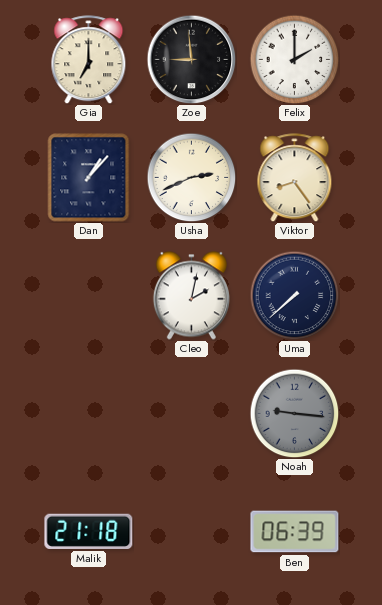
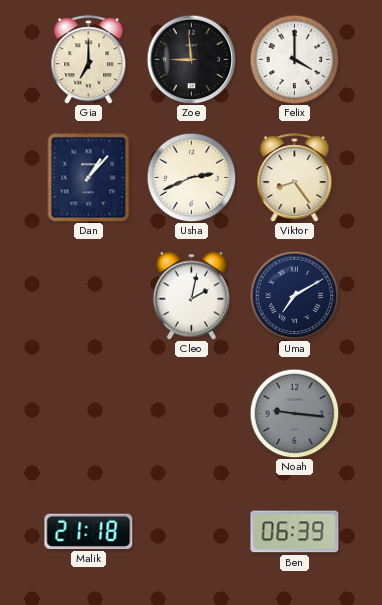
Felix: 2:00 -> 4:00 (294, 59)
Uma: 7:38 -> 7:10 (294, 295)
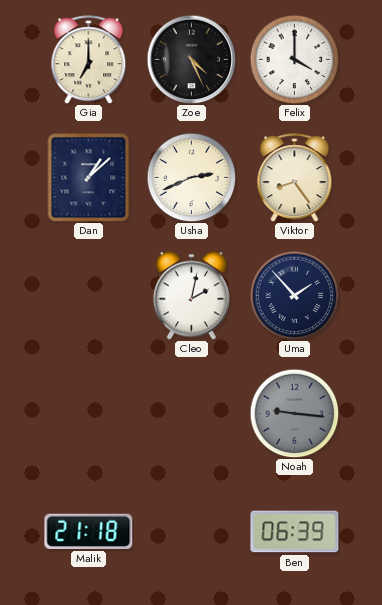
Zoe: 8:59 -> 4:26 (191, 59)
Dan: 1:07 -> 1:08 (89, 178)
Uma: 7:10 -> 1:53 (294, 295)
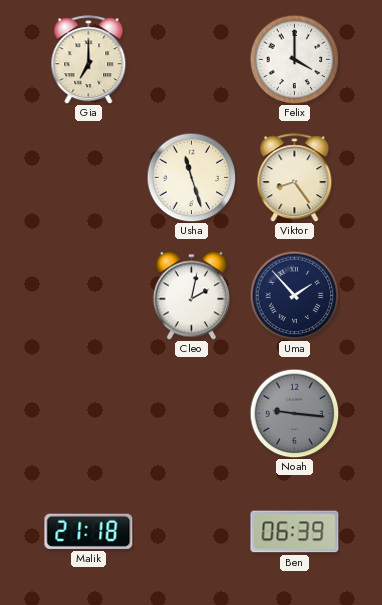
Zoe: 4:26 -> none (191, 59)
Dan: 1:08 -> none (89, 178)
Usha: 2:41 -> 11:27 (191, 177)
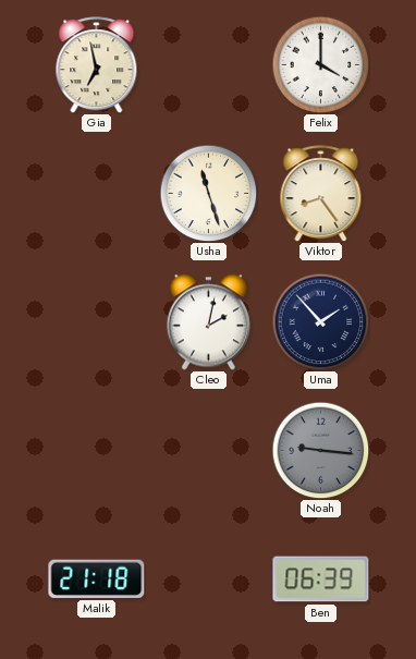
Gia: 7:00 -> 6:58 (97, 65)
